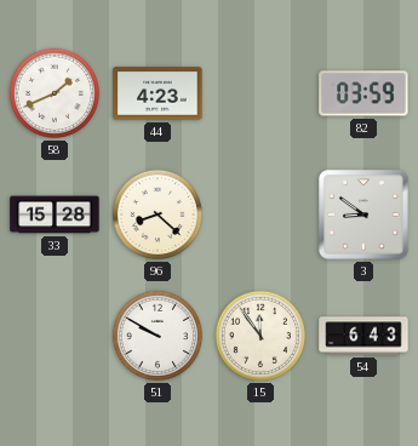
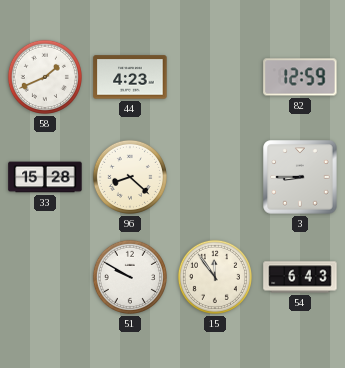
82: 03:59 -> 12:59 (300, 77)
3: 8:51 -> 8:45 (300, 177)
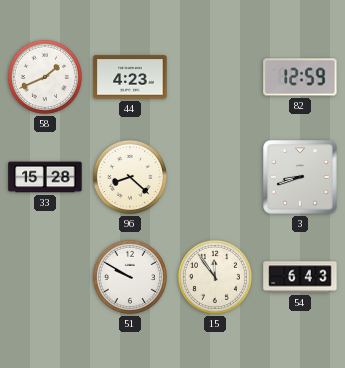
3: 8:45 -> 8:42 (300, 177)
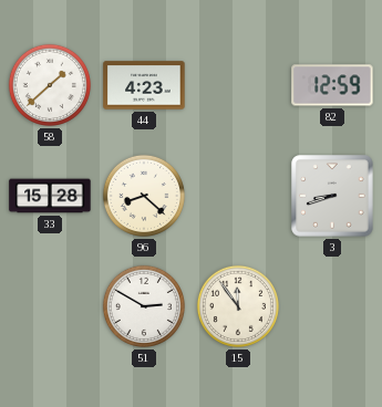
58: 1:41 -> 1:38 (50, 85)
51: 9:50 -> 2:50 (144, 306)
54: 6:43 -> none (300, 277)
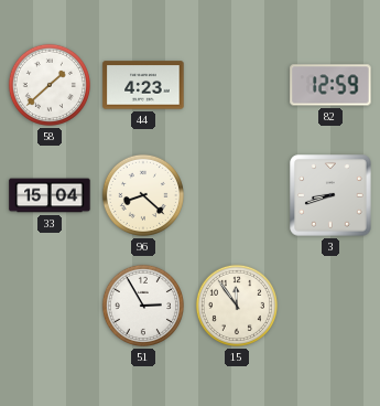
33: 15:28 -> 15:04 (50, 195)
51: 2:50 -> 2:55 (143, 306)
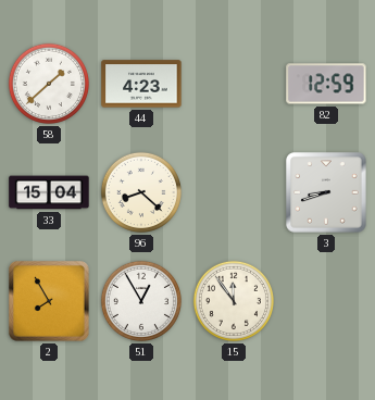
2: none -> 7:55 (49, 301)
51: 2:55 -> 12:55 (141, 301)
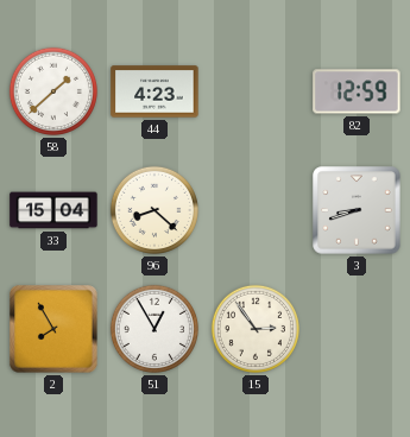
15: 11:54 -> 2:54 (256, 329)
